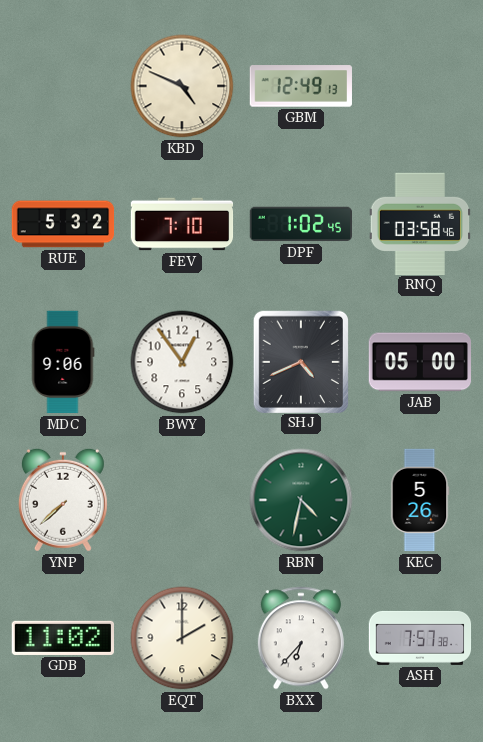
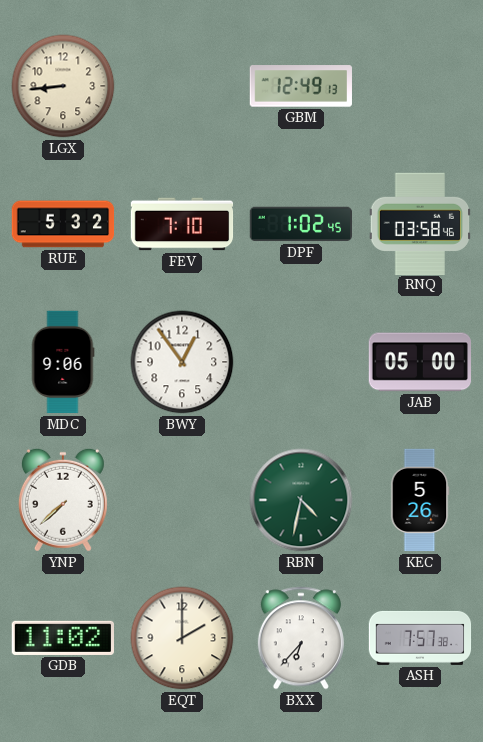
LGX: none -> 8:44 (63, 86)
KBD: 4:49 -> none (182, 86)
SHJ: 4:41 -> none (300, 361)
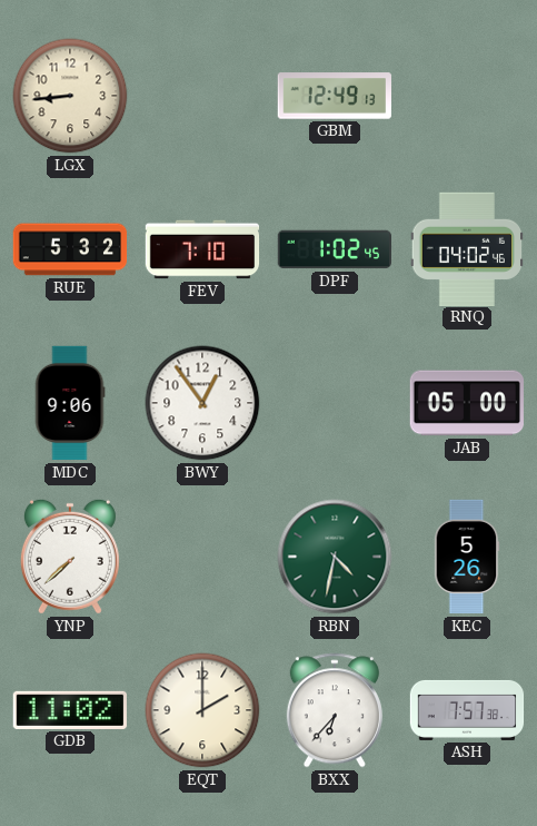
RNQ: 03:58 -> 04:02 (466, 248)
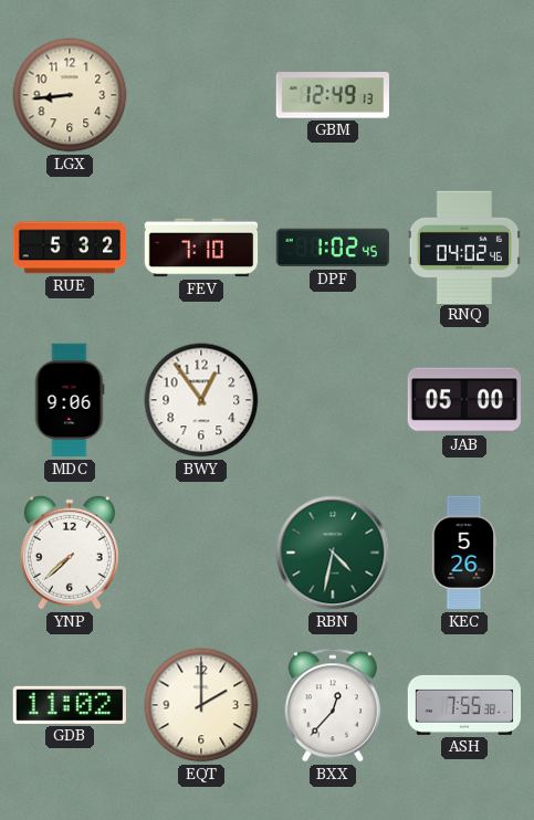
BXX: 6:37 -> 12:37 (333, 705)
ASH: 7:57 -> 7:55 (464, 705)
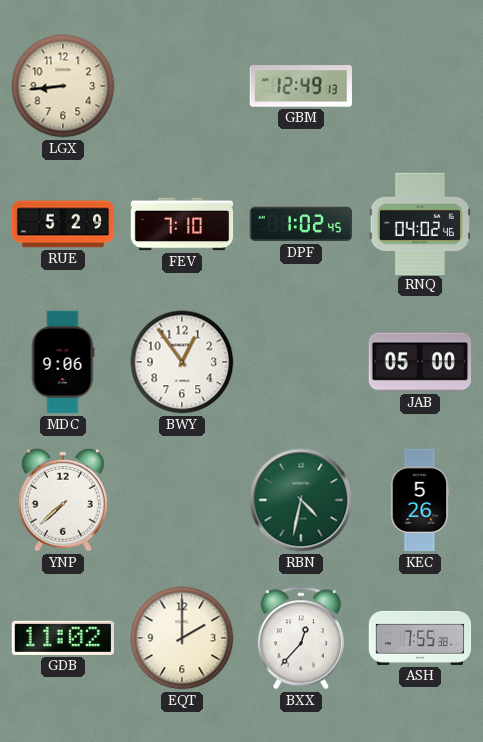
RUE: 5:32 -> 5:29 (63, 224)
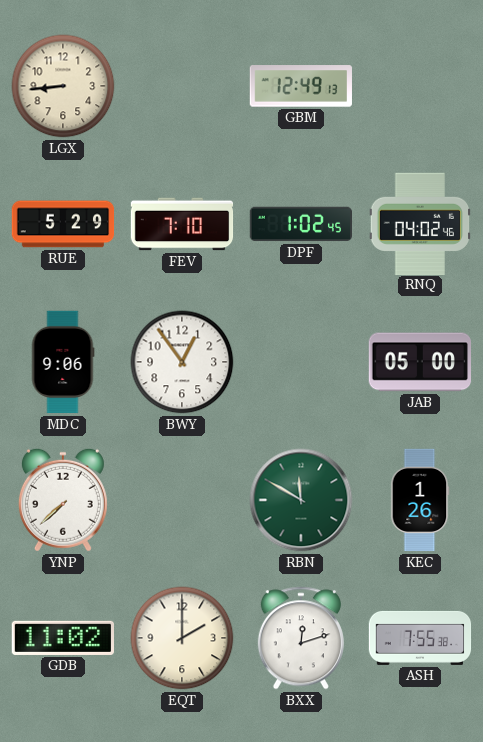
RBN: 4:32 -> 11:50 (301, 500)
KEC: 5:26 -> 1:26 (420, 500)
BXX: 12:37 -> 12:12 (301, 638)
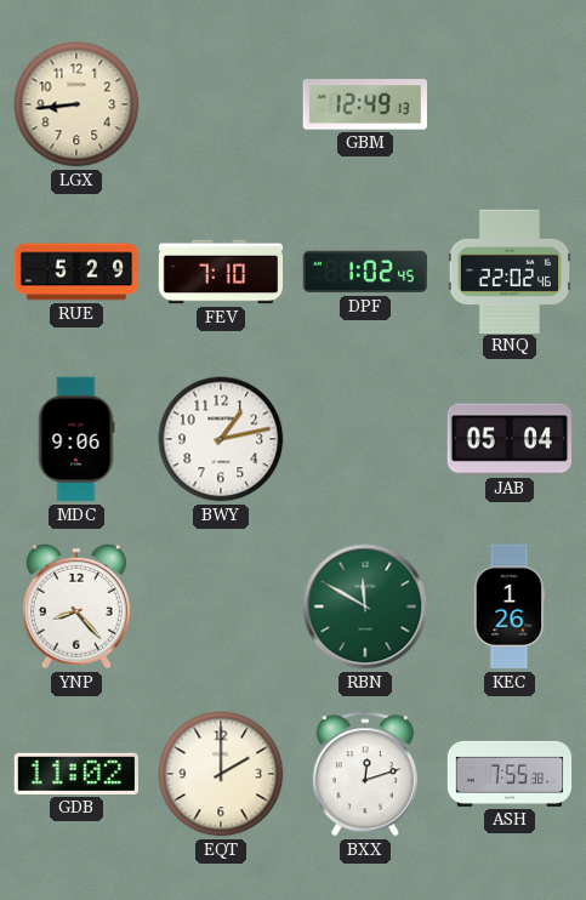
RNQ: 04:02 -> 22:02 (508, 270)
BWY: 12:54 -> 1:13 (221, 439)
JAB: 05:00 -> 05:04 (508, 439)
YNP: 7:38 -> 8:23 (76, 606)
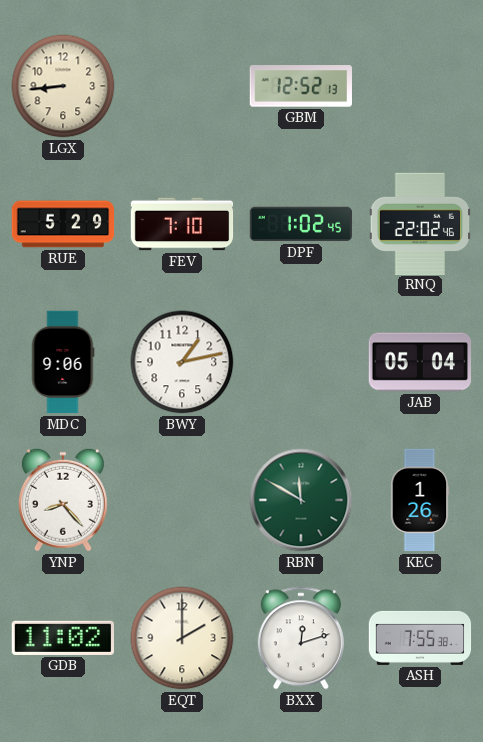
GBM: 12:49 -> 12:52 (301, 86)
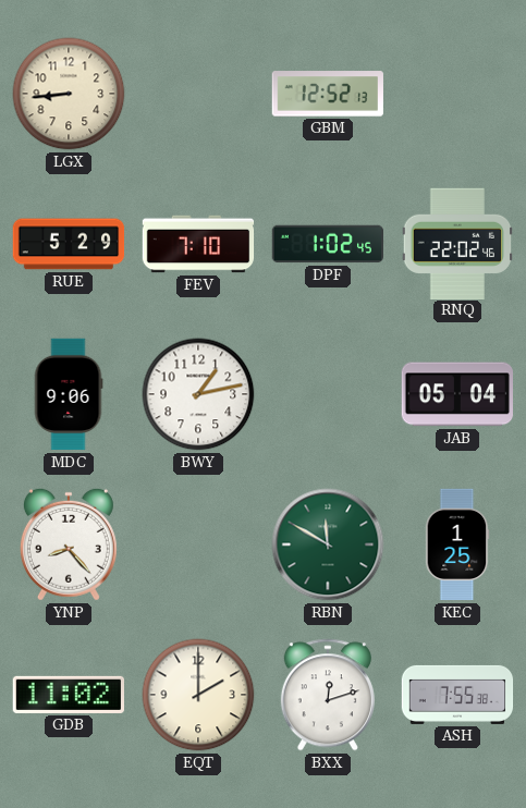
KEC: 1:26 -> 1:25 (457, 544)
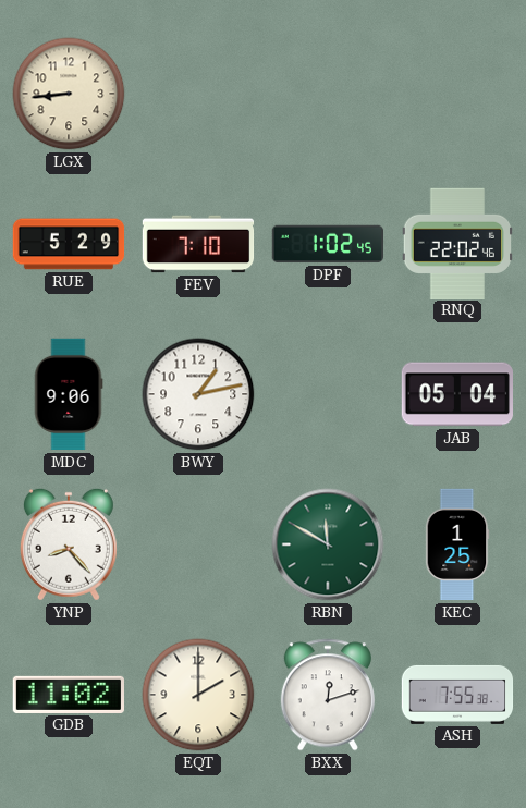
GBM: 12:52 -> none (328, 94)
